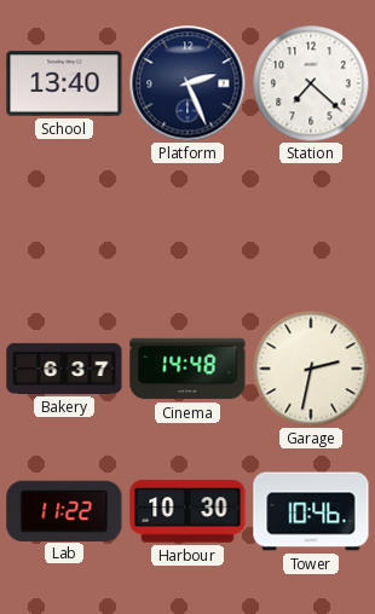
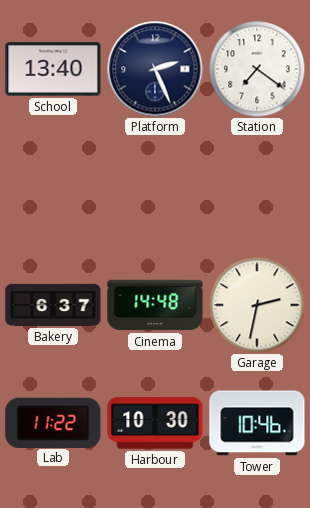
Station: 7:22 -> 7:21 (257, 69)
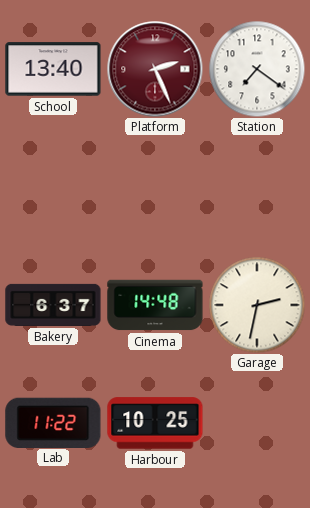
Platform dial: navy -> burgundy (155, 69)
Harbour: 10:30 -> 10:25 (155, 423)
Tower: 10:46 -> none (257, 423)
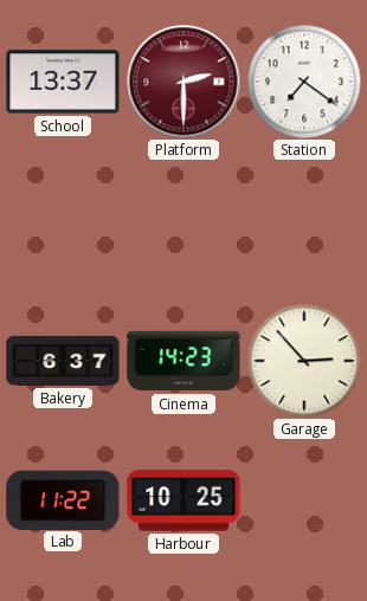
School: 13:40 -> 13:37 (63, 82)
Platform: 2:26 -> 2:30 (183, 82)
Cinema: 14:48 -> 14:23 (183, 361)
Garage: 2:32 -> 2:53 (304, 361)
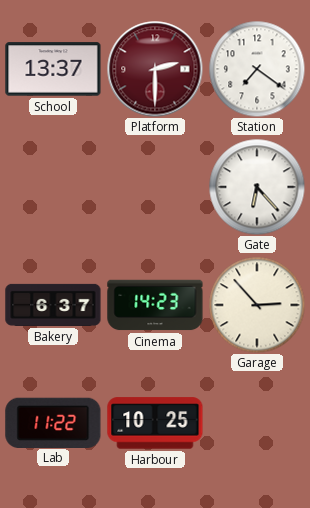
Gate: none -> 6:23 (257, 187)
